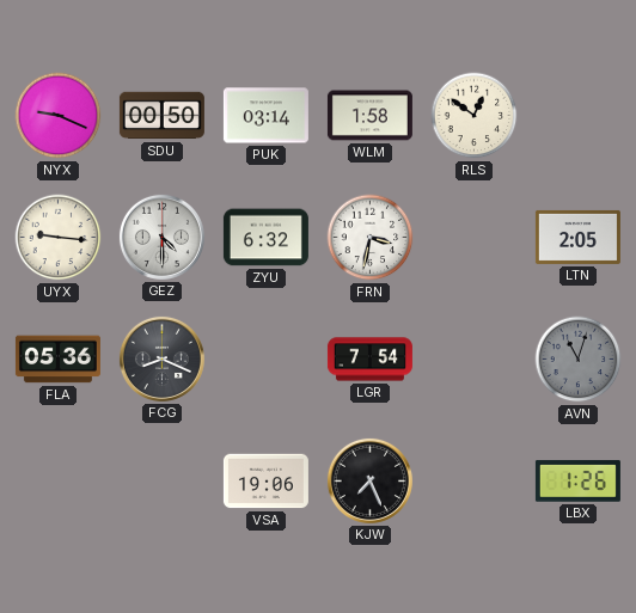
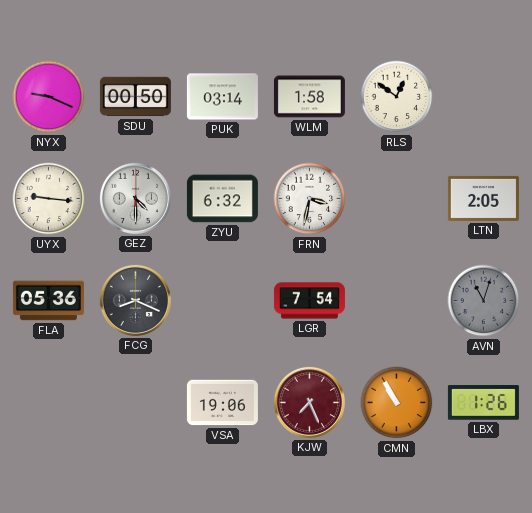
KJW dial: black -> burgundy (309, 402)
CMN: none -> 10:55 (397, 403)
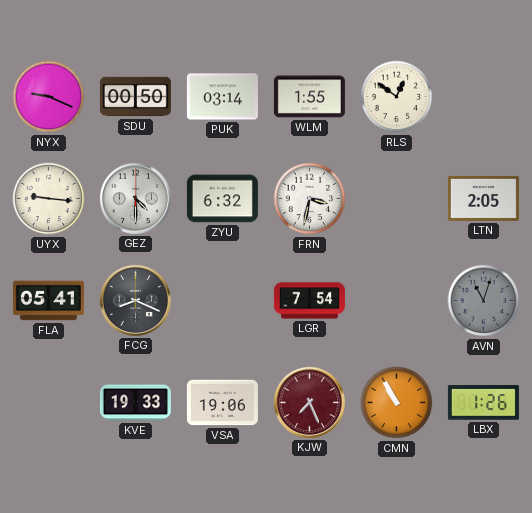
WLM: 1:58 -> 1:55 (309, 97)
FLA: 05:36 -> 05:41 (48, 301)
KVE: none -> 19:33 (135, 403)
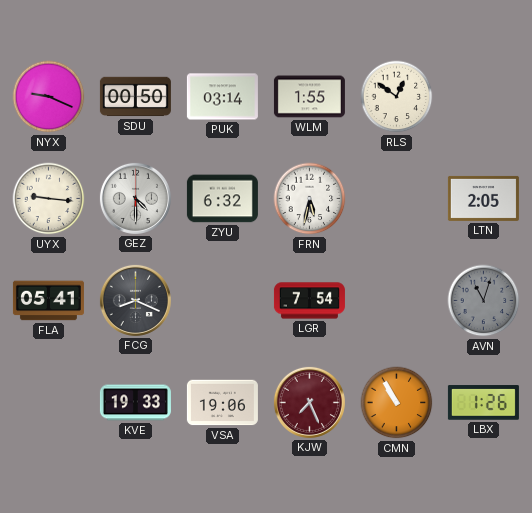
FRN: 3:32 -> 5:32 (310, 199)
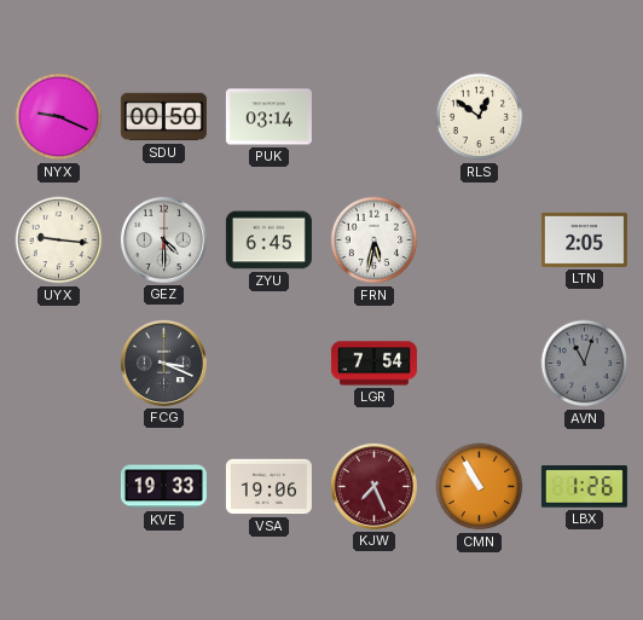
WLM: 1:55 -> none (309, 97)
ZYU: 6:32 -> 6:45 (268, 241)
FLA: 05:41 -> none (48, 301)
FCG: 8:19 -> 3:19 (163, 363)
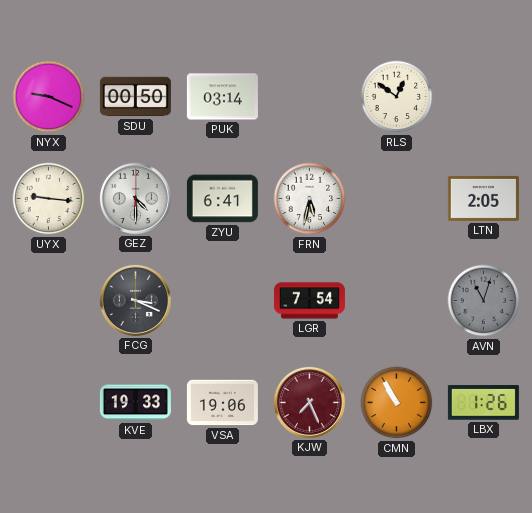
ZYU: 6:45 -> 6:41 (222, 199)
